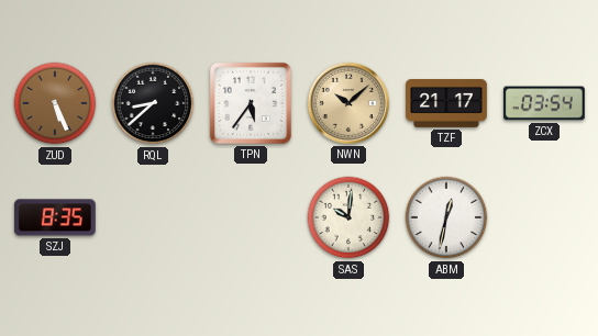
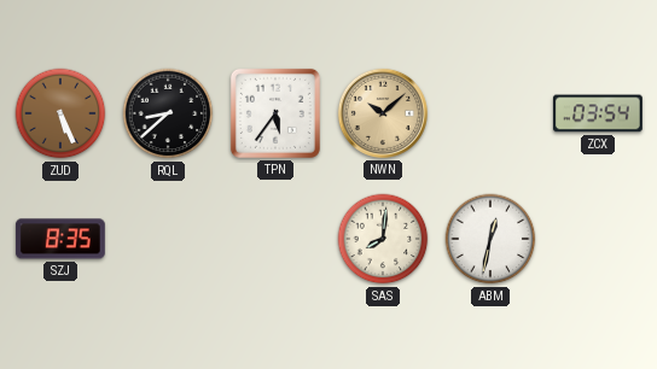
TZF: 21:17 -> none (447, 104)
SAS: 10:01 -> 8:01 (383, 239)
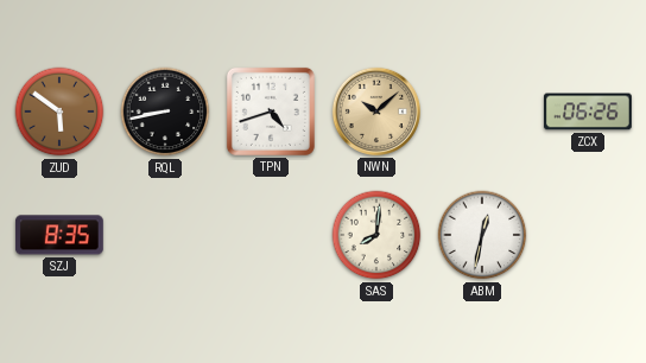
ZUD: 5:26 -> 5:51 (59, 112)
RQL: 8:38 -> 8:43 (165, 112)
TPN: 5:36 -> 4:42 (271, 112)
ZCX: 03:54 -> 06:26 (588, 112)
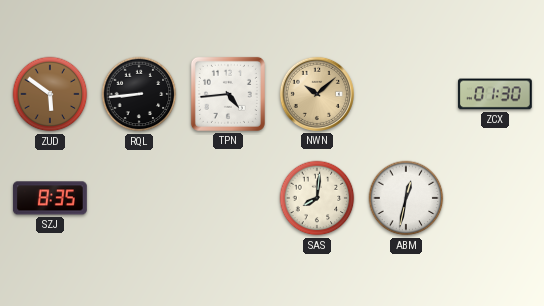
RQL: 8:43 -> 8:44 (139, 94)
TPN: 4:42 -> 4:44 (228, 94)
ZCX: 06:26 -> 01:30 (495, 94)
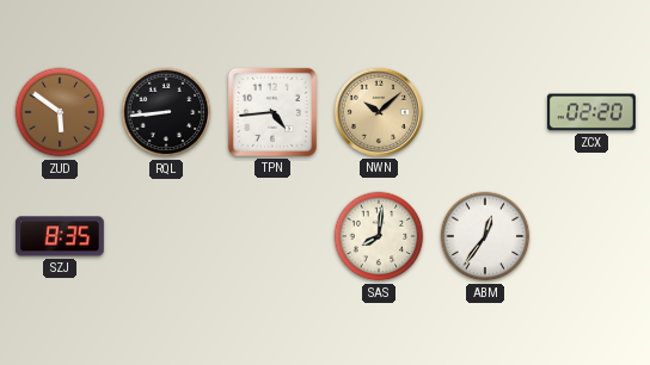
ZCX: 01:30 -> 02:20 (591, 112)
ABM: 12:32 -> 12:36 (485, 236)
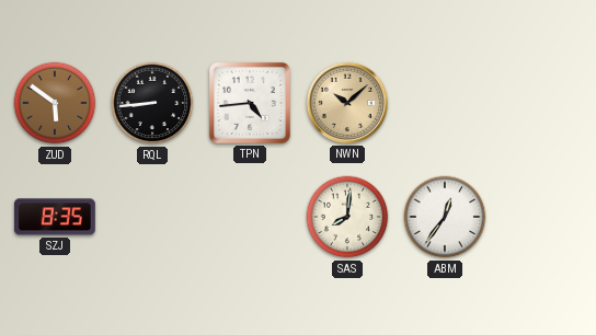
ZCX: 02:20 -> none (591, 112)
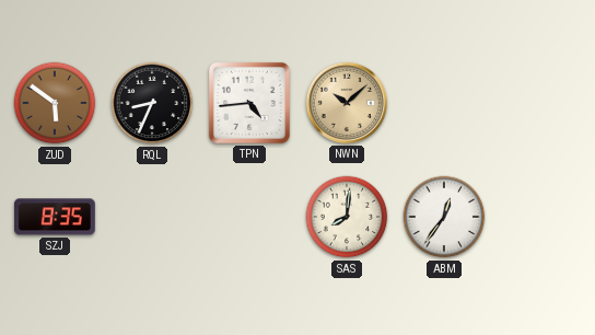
RQL: 8:44 -> 8:34 (152, 103)
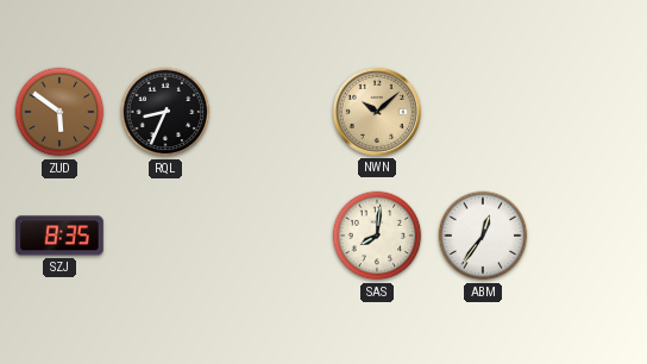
TPN: 4:44 -> none (249, 103)
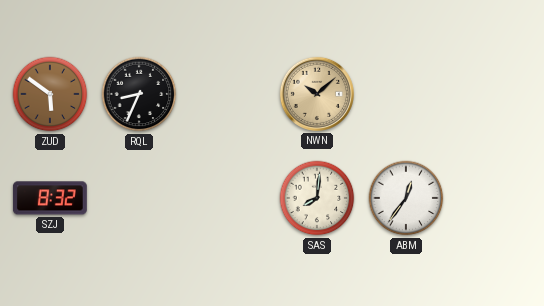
SZJ: 8:35 -> 8:32 (50, 198)
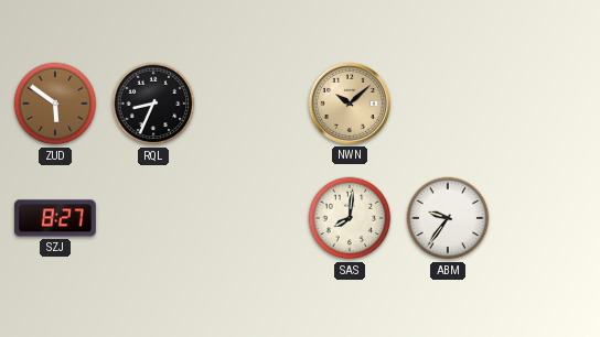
SZJ: 8:32 -> 8:27 (55, 218)
ABM: 12:36 -> 9:36 (448, 218)
